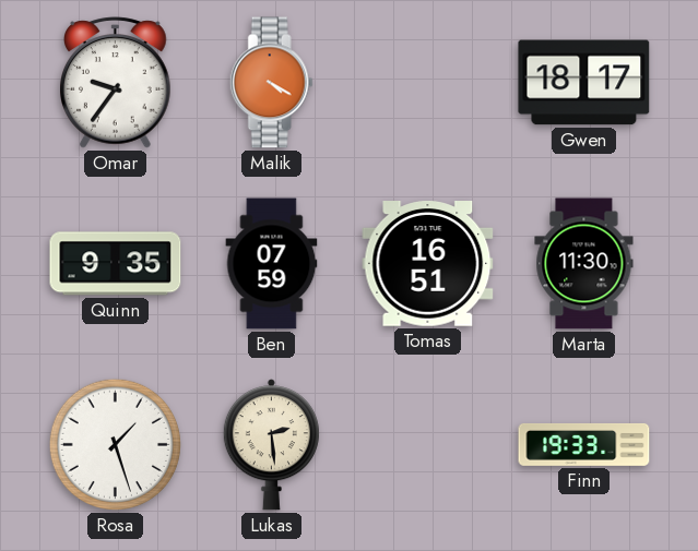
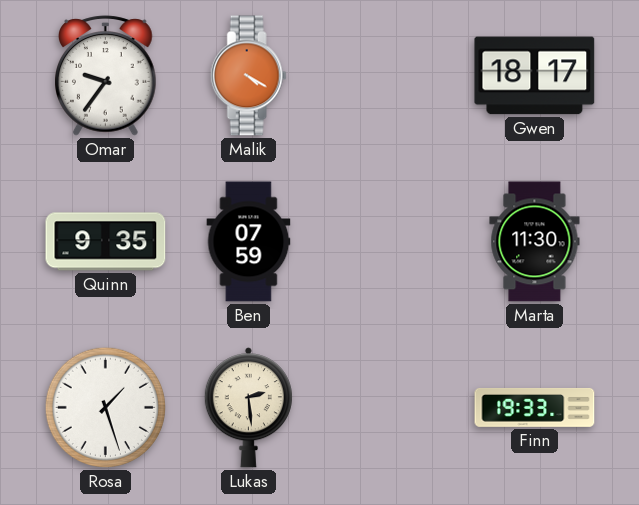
Tomas: 16:51 -> none (428, 264)
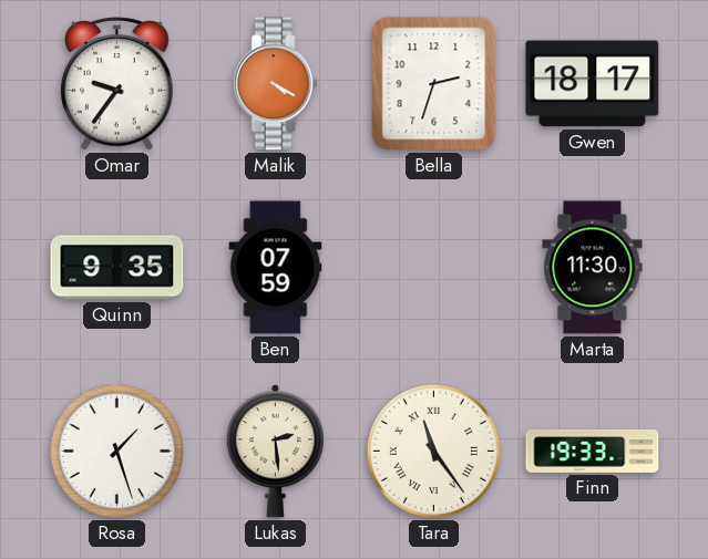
Bella: none -> 2:33 (434, 84)
Tara: none -> 11:24 (433, 451)
